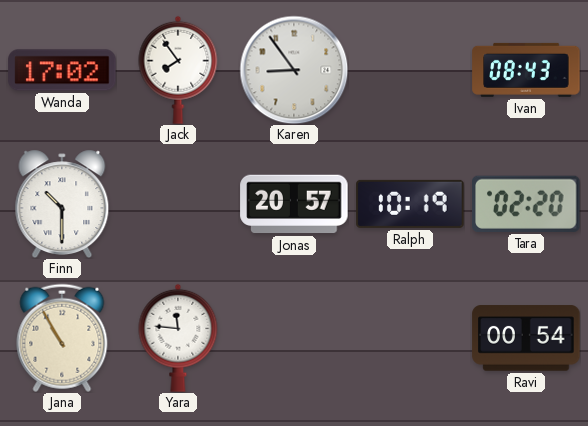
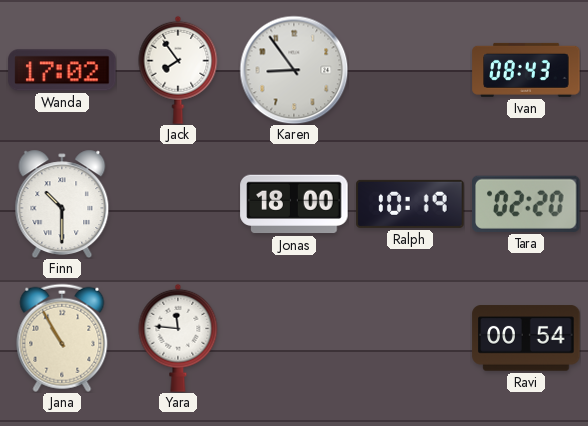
Jonas: 20:57 -> 18:00 (294, 204)
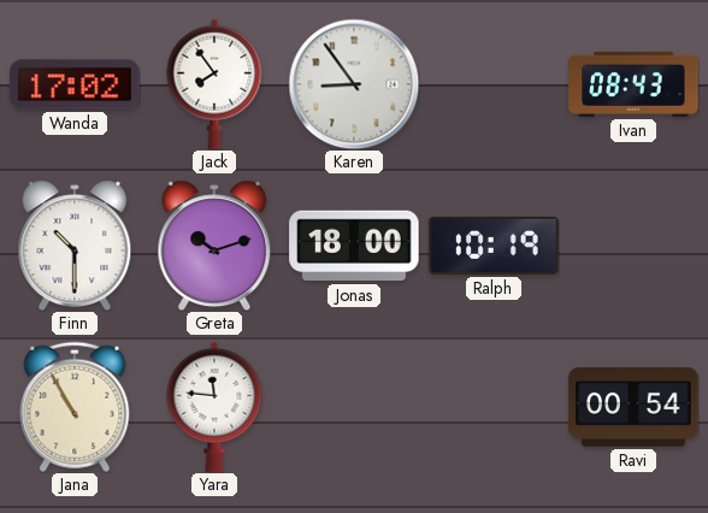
Greta: none -> 10:12 (214, 246)
Tara: 02:20 -> none (526, 204)
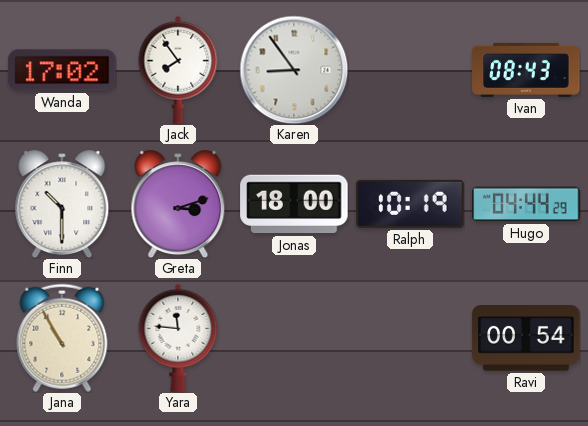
Greta: 10:12 -> 3:12 (178, 204)
Hugo: none -> 04:44 (526, 204)
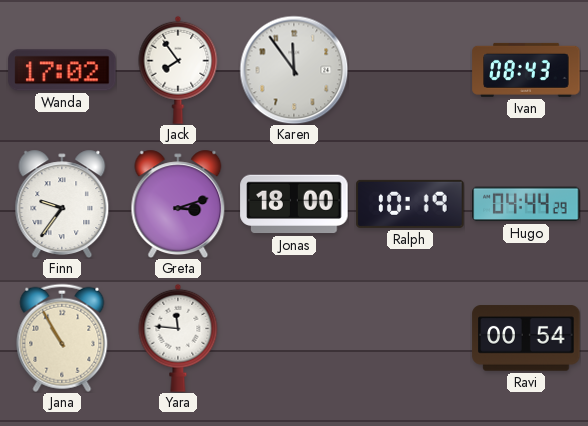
Karen: 8:54 -> 11:54 (294, 70)
Finn: 10:30 -> 9:36 (62, 204)
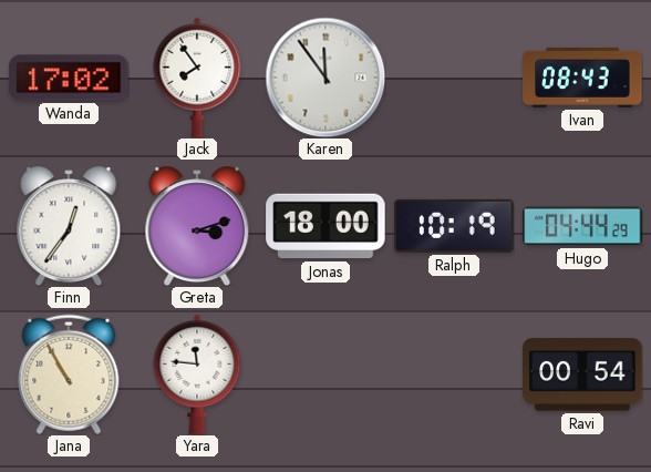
Finn: 9:36 -> 12:36 (69, 226)
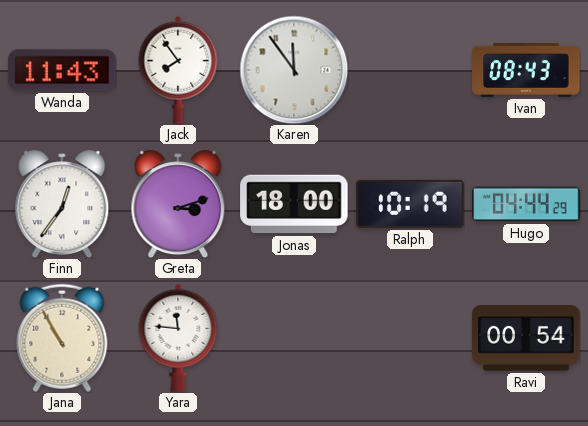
Wanda: 17:02 -> 11:43 (62, 70)
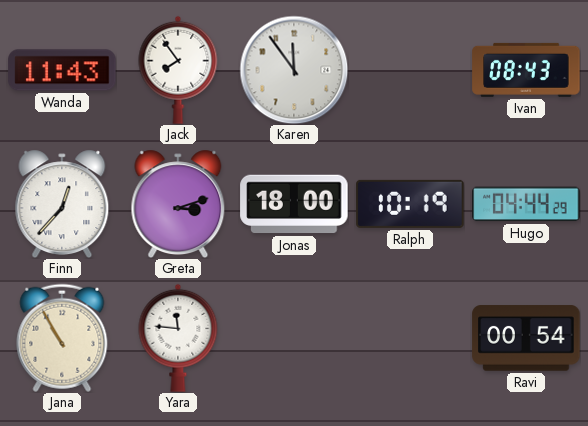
Finn: 12:36 -> 12:37 (62, 204)
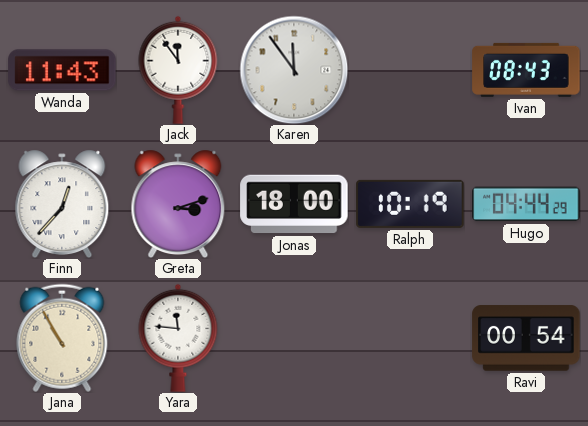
Jack: 7:54 -> 11:54 (178, 70)
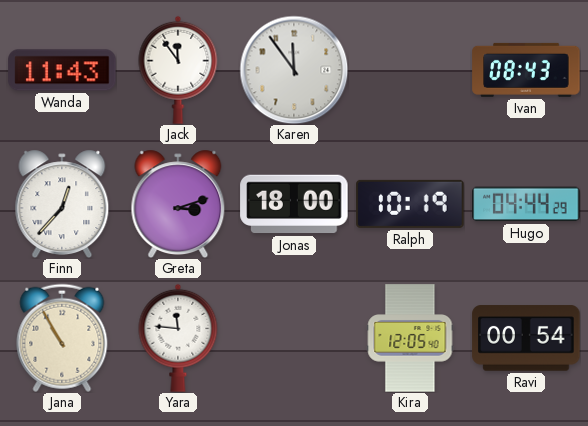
Kira: none -> 12:05 (410, 338)
